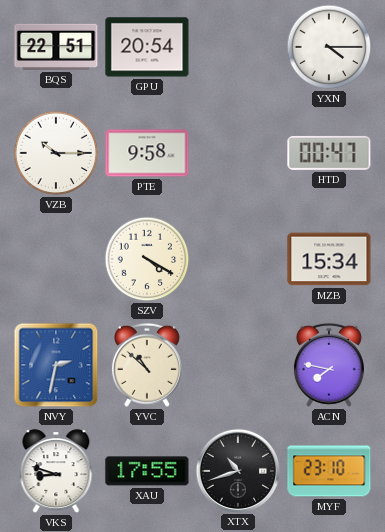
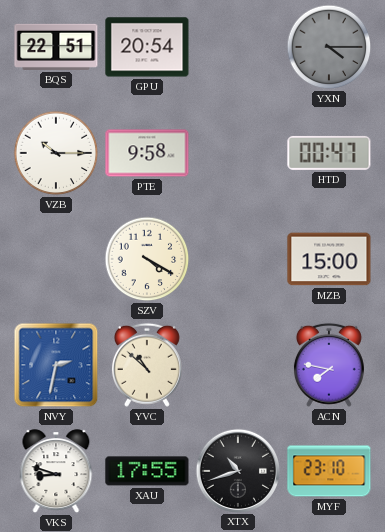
YXN dial: white -> grey (329, 47)
MZB: 15:34 -> 15:00 (329, 259)
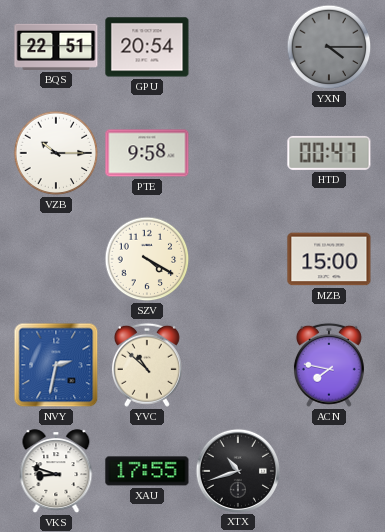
MYF: 23:10 -> none (329, 471)
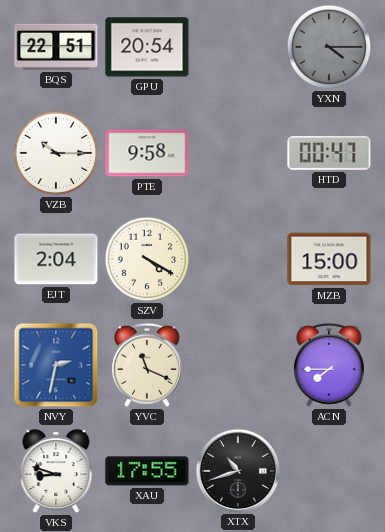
EJT: none -> 2:04 (56, 259)
YVC: 10:52 -> 11:19 (147, 365)
ACN: 7:47 -> 7:45 (329, 365)
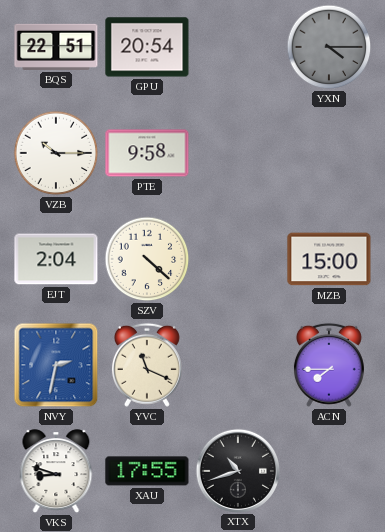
HTD: 00:47 -> none (329, 153)
SZV: 4:20 -> 4:22 (147, 259)
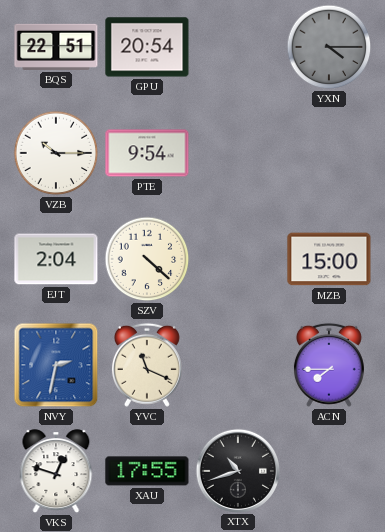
PTE: 9:58 -> 9:54 (147, 153)
VKS: 8:48 -> 12:48 (56, 472)
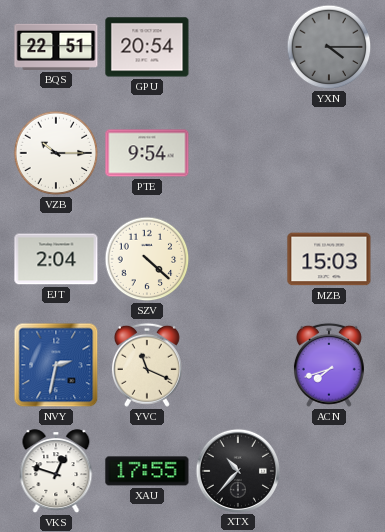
MZB: 15:00 -> 15:03 (329, 259)
ACN: 7:45 -> 7:42 (329, 365)
XTX: 10:42 -> 10:37 (237, 470)
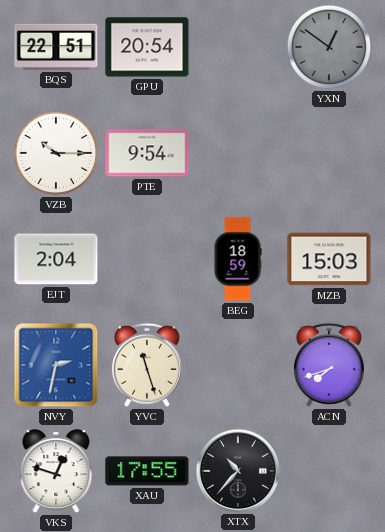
YXN: 4:15 -> 12:51 (329, 47)
SZV: 4:22 -> none (147, 259)
BEG: none -> 18:59 (238, 259)
YVC: 11:19 -> 11:27 (147, 365)
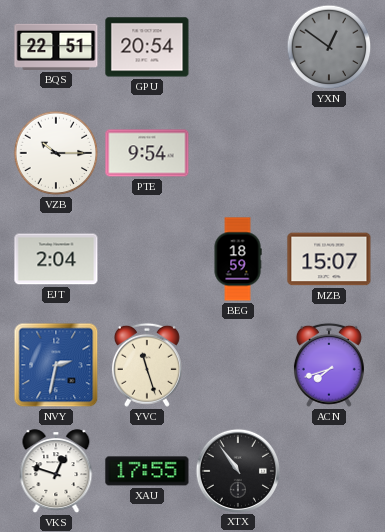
MZB: 15:03 -> 15:07 (329, 259)
XTX: 10:37 -> 10:54 (237, 470)
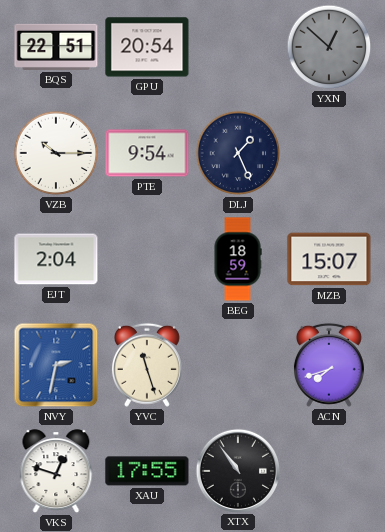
YXN: 12:51 -> 12:52 (329, 47)
DLJ: none -> 1:26 (238, 153)
